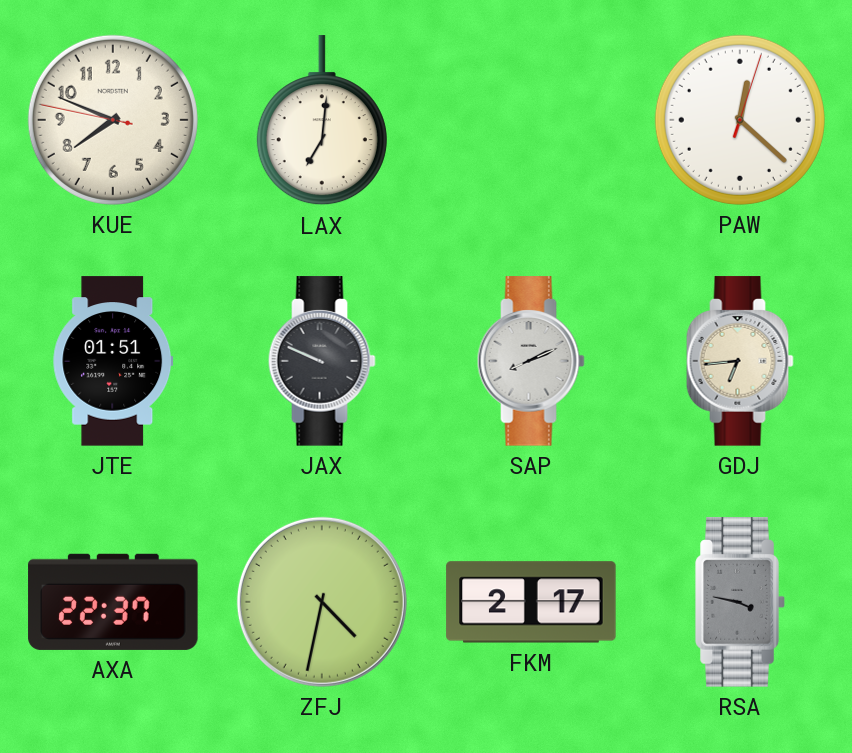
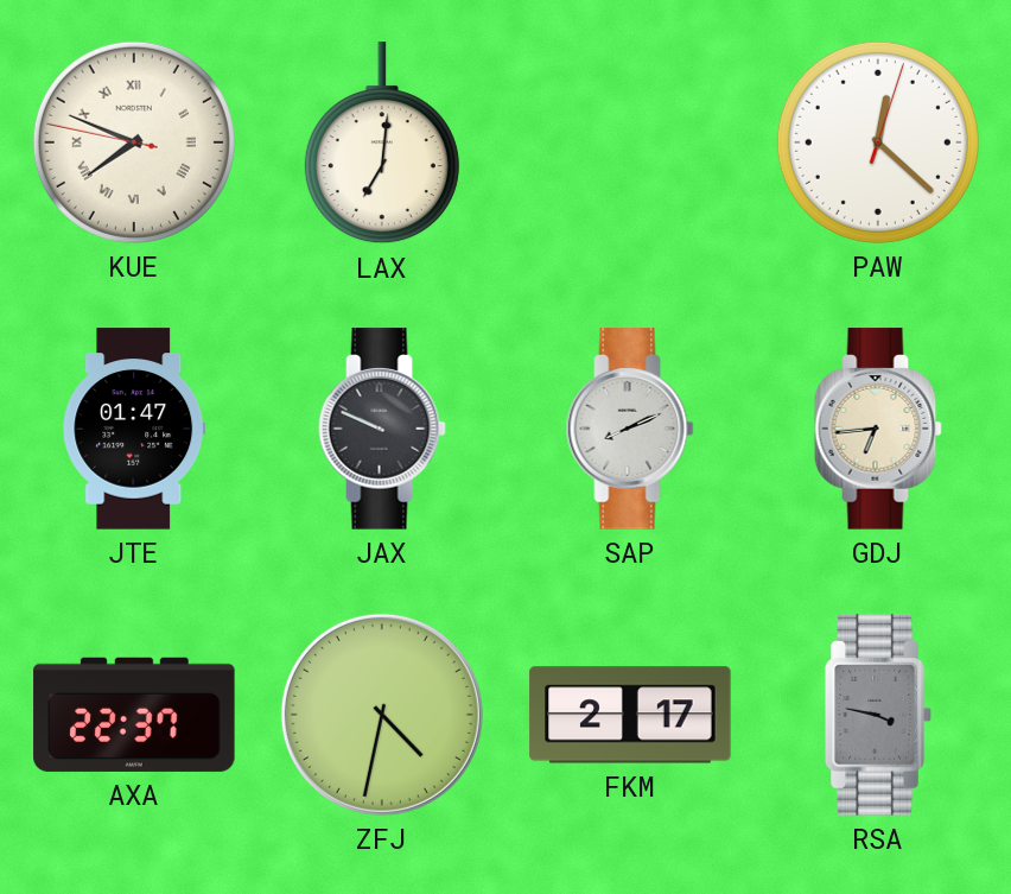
KUE numerals: Arabic -> Roman (134, 142)
JTE: 01:51 -> 01:47 (134, 429)
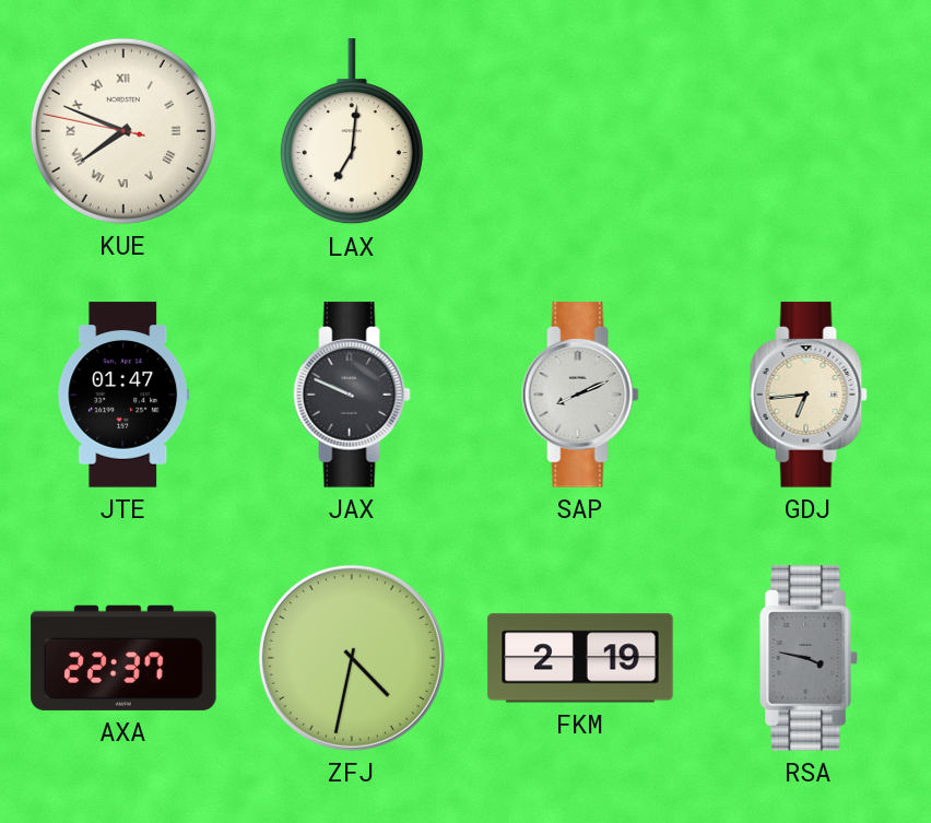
PAW: 12:22 -> none (878, 142)
FKM: 2:17 -> 2:19 (580, 658)
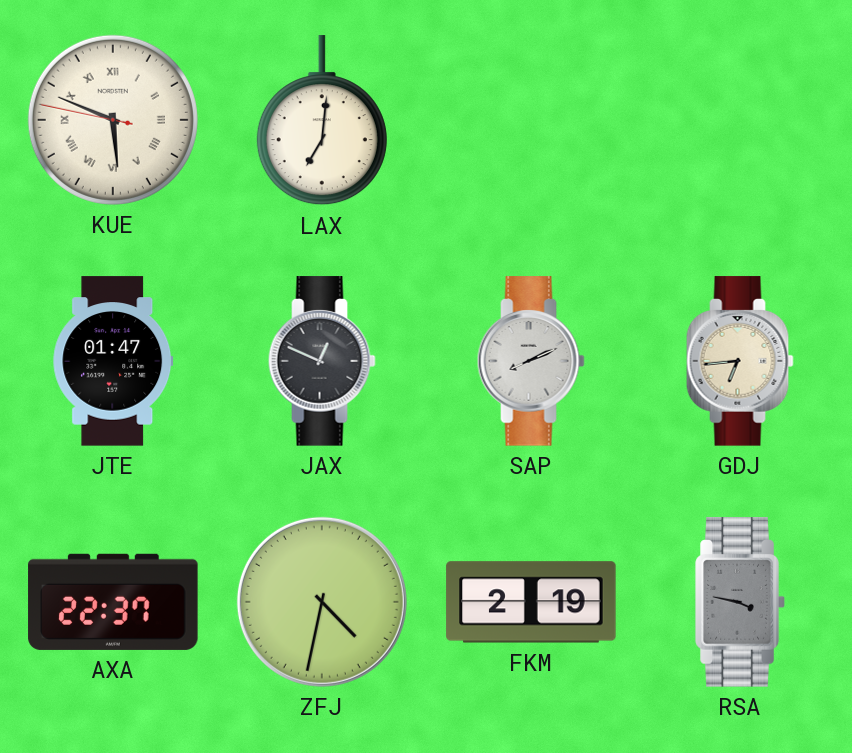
KUE: 7:48 -> 5:48 (113, 120)
JAX: 9:49 -> 12:49 (322, 361)
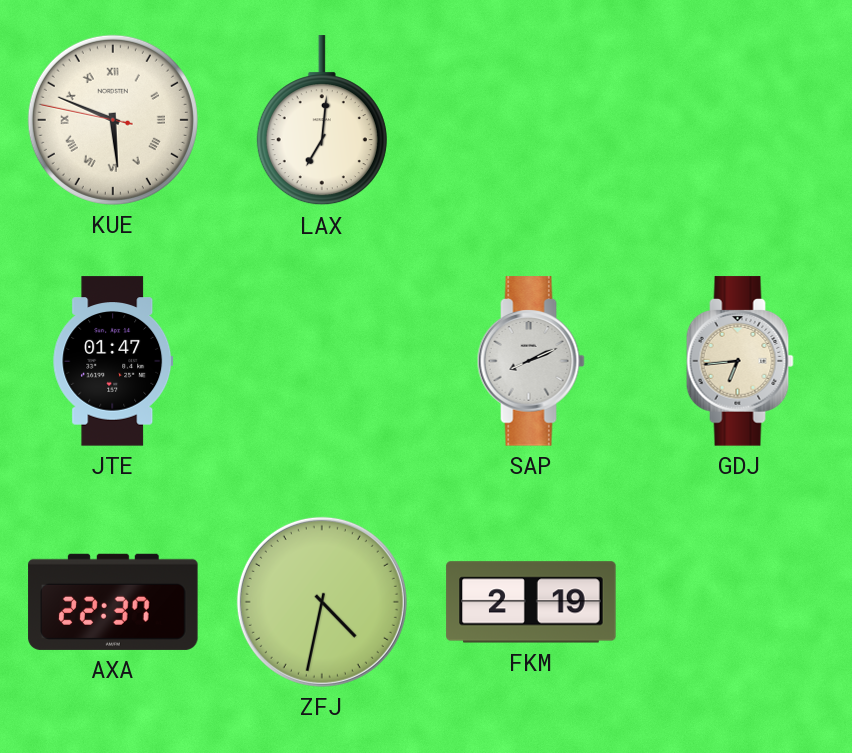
JAX: 12:49 -> none (322, 361)
RSA: 3:47 -> none (740, 602)
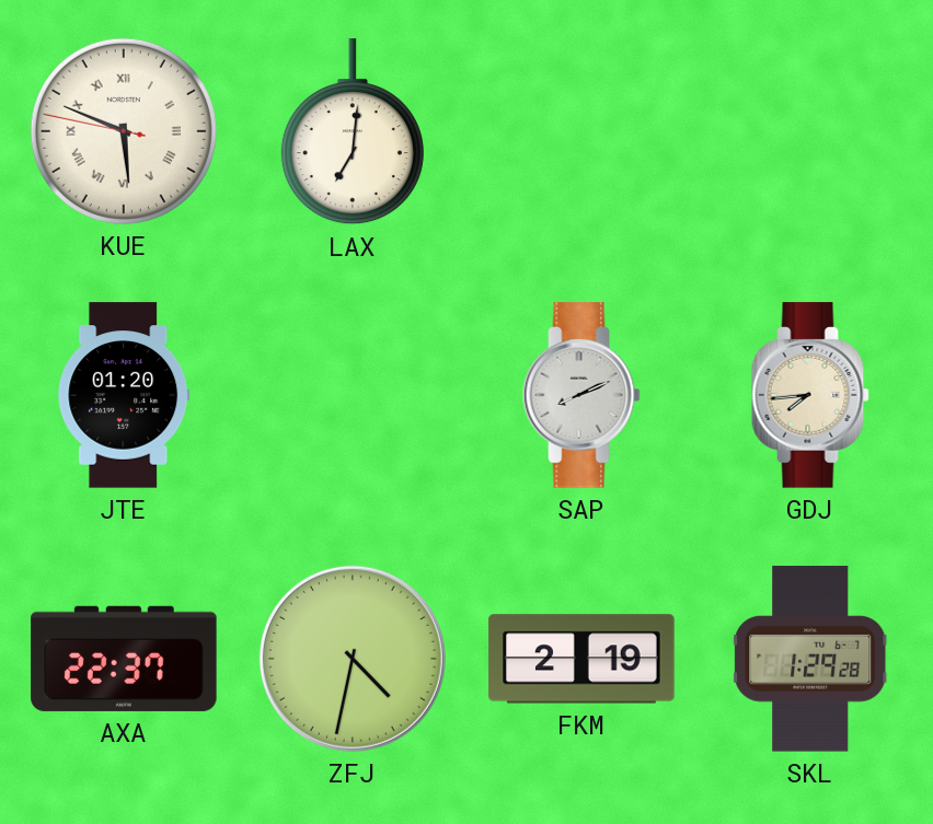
JTE: 01:47 -> 01:20 (124, 395)
GDJ: 6:44 -> 7:44 (810, 395)
SKL: none -> 1:29 (811, 659)
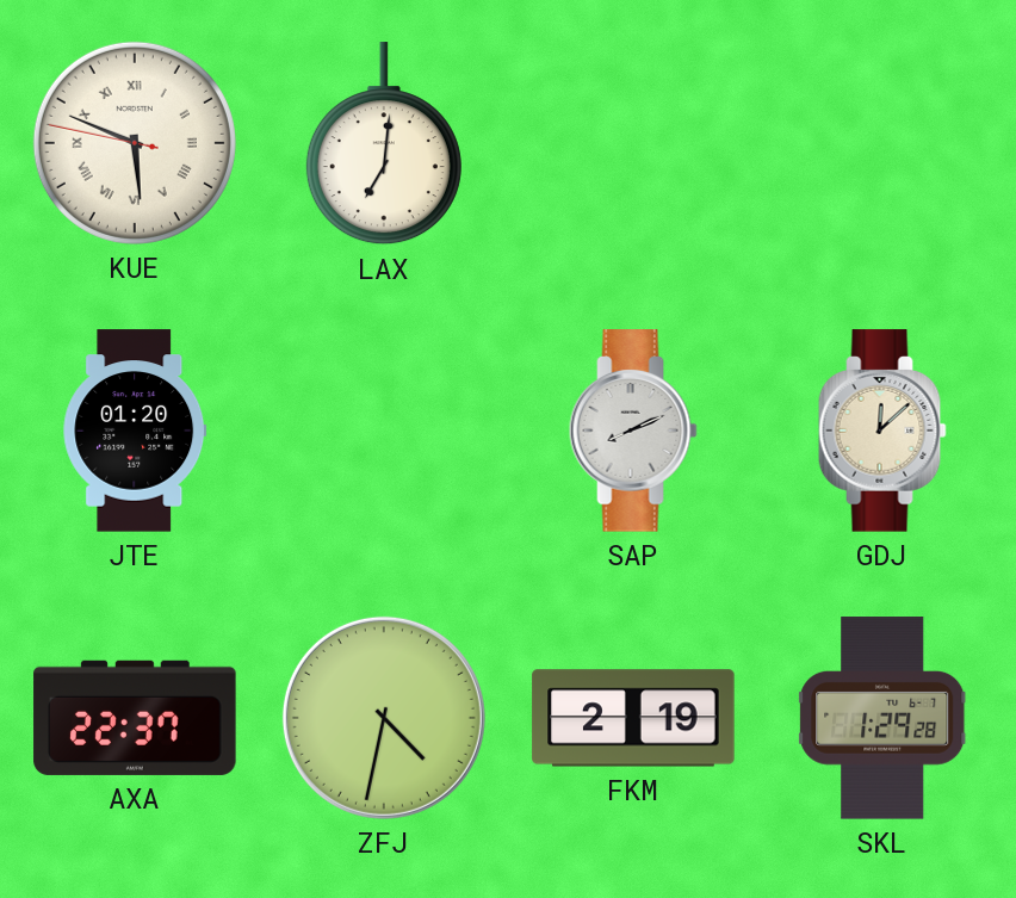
GDJ: 7:44 -> 12:08 (882, 431)
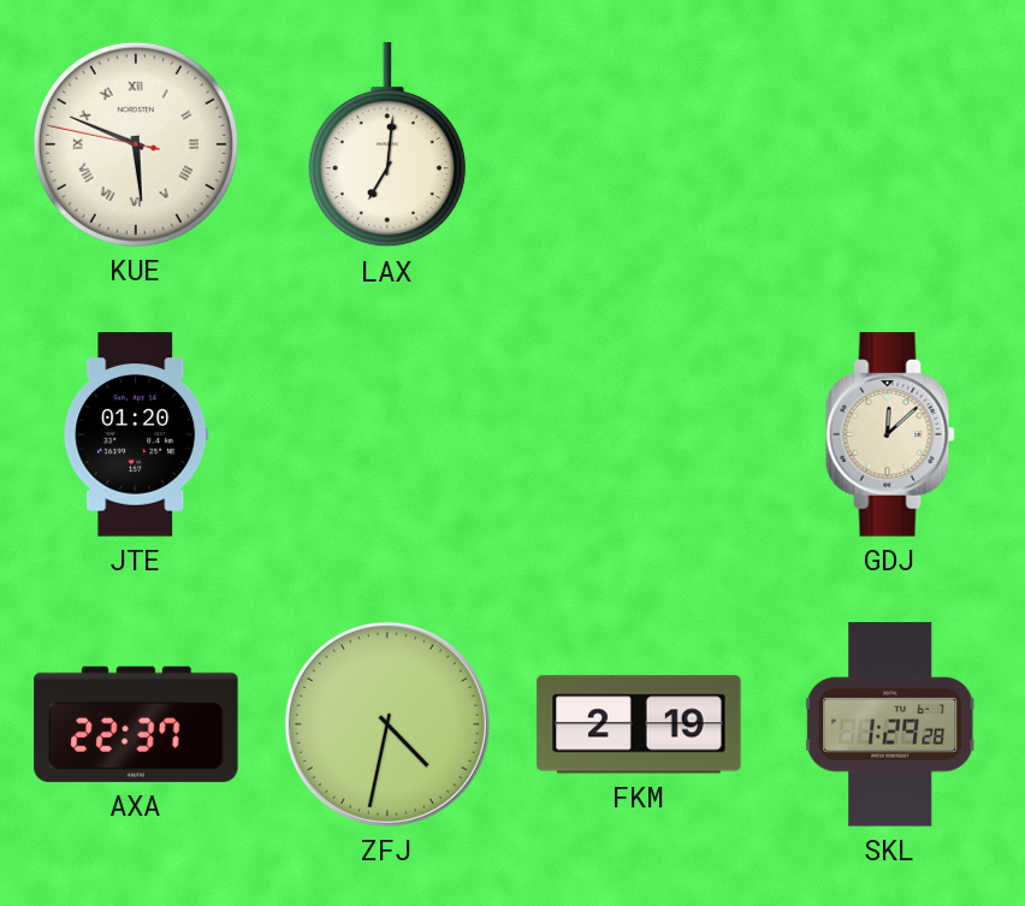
SAP: 8:11 -> none (633, 431)
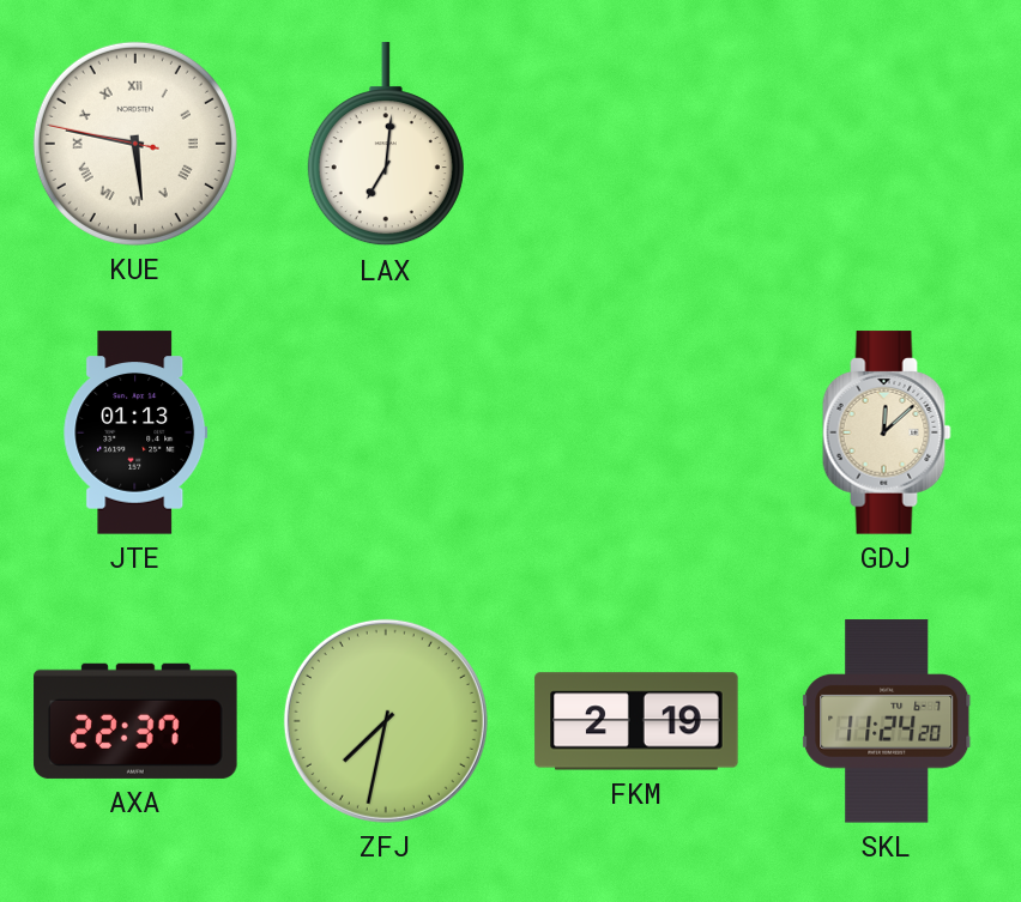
KUE: 5:48 -> 5:46 (135, 144)
JTE: 01:20 -> 01:13 (135, 432)
ZFJ: 4:32 -> 7:32 (386, 721)
SKL: 1:29 -> 11:24 (888, 721)
